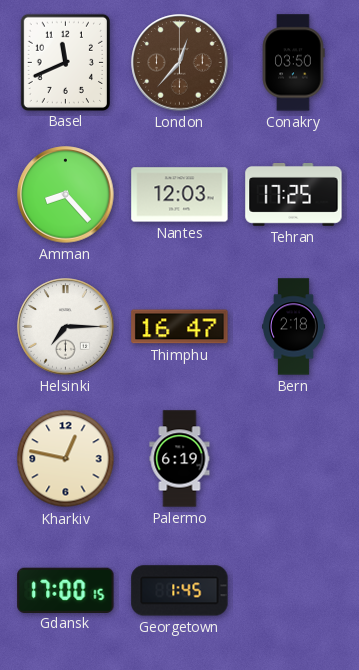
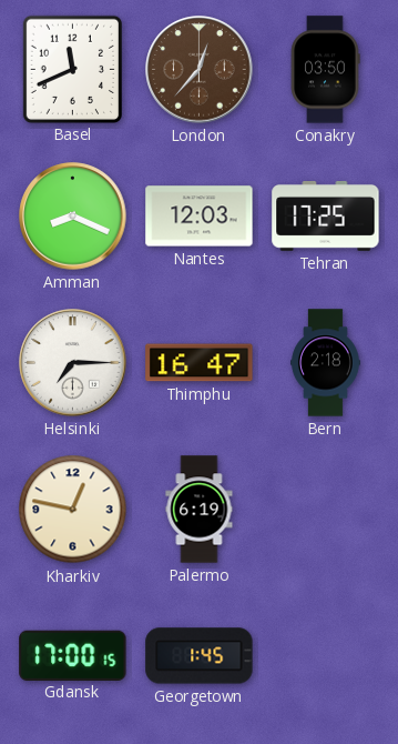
Amman: 8:23 -> 8:19 (73, 217)
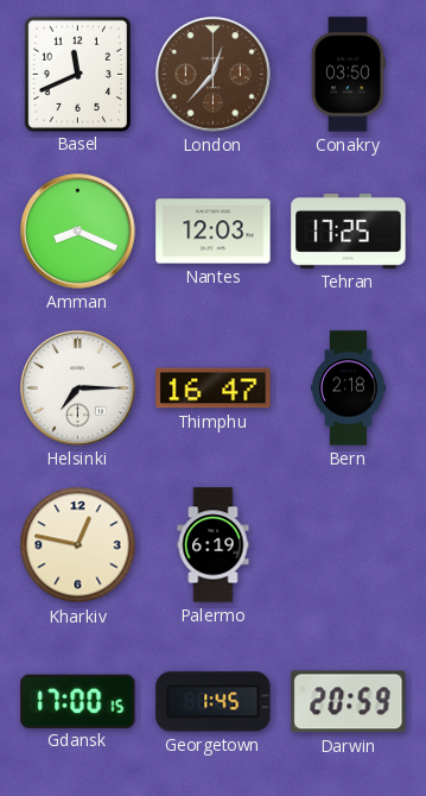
Darwin: none -> 20:59 (349, 702)
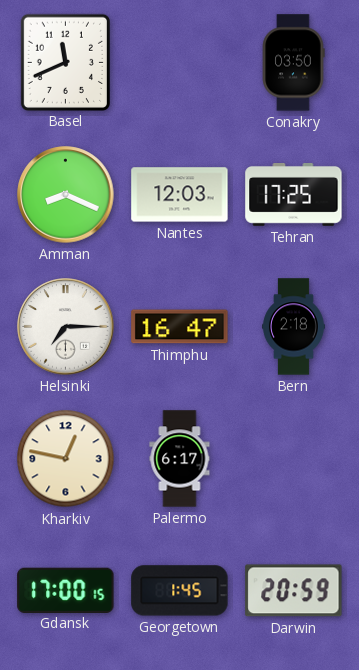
London: 12:37 -> none (214, 75)
Palermo: 6:19 -> 6:17 (180, 459)
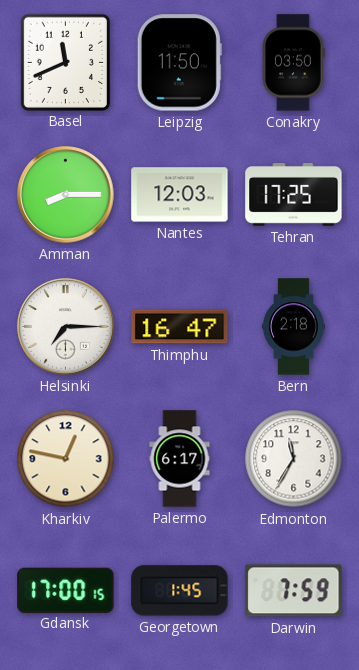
Leipzig: none -> 11:50 (179, 63)
Amman: 8:19 -> 8:15 (66, 195)
Edmonton: none -> 11:35 (294, 459)
Darwin: 20:59 -> 7:59 (294, 591)
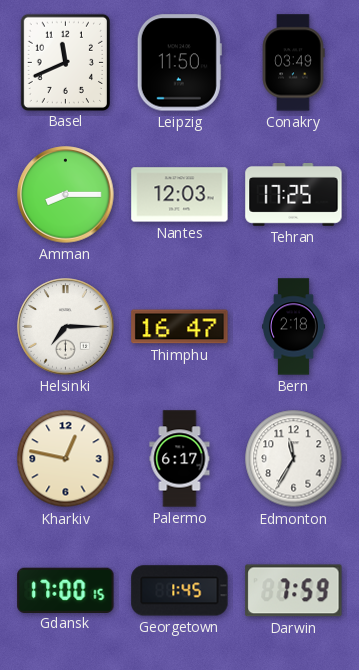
Conakry: 03:50 -> 03:49 (293, 63)
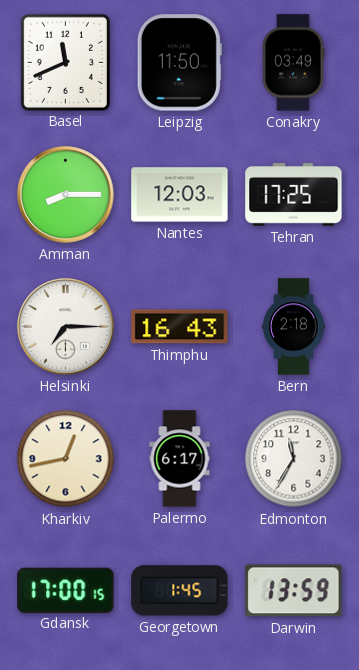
Thimphu: 16:47 -> 16:43 (180, 327)
Kharkiv: 12:47 -> 12:43 (66, 459)
Darwin: 7:59 -> 13:59 (294, 591)
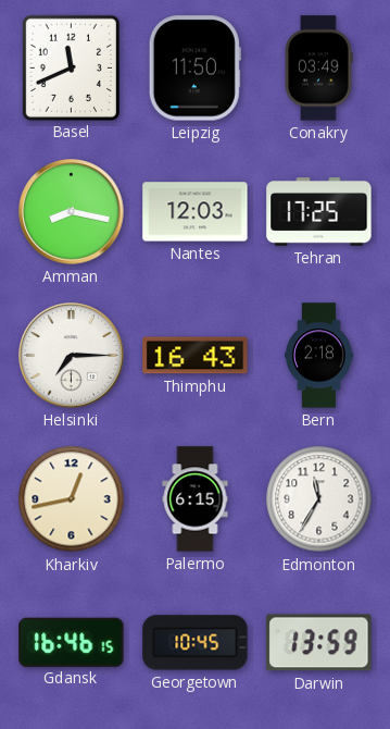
Amman: 8:15 -> 8:17 (72, 212)
Palermo: 6:17 -> 6:15 (196, 499)
Gdansk: 17:00 -> 16:46 (72, 642)
Georgetown: 1:45 -> 10:45 (196, 643)
